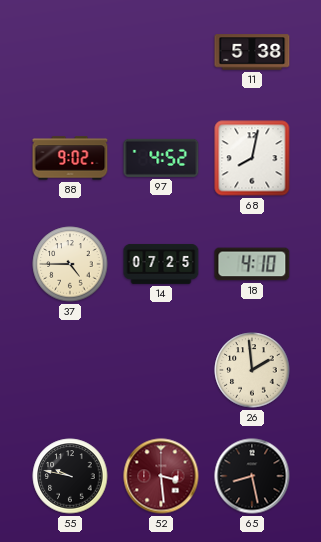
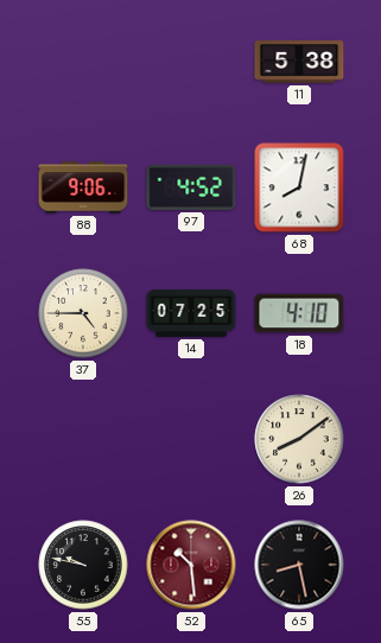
88: 9:02 -> 9:06 (83, 187)
26: 1:59 -> 8:09 (299, 439)
52: 3:29 -> 10:29 (191, 565)
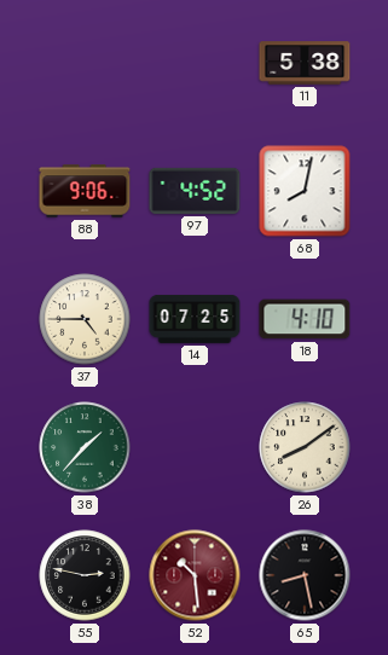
38: none -> 1:37 (85, 447)
55: 9:47 -> 2:47 (85, 575)
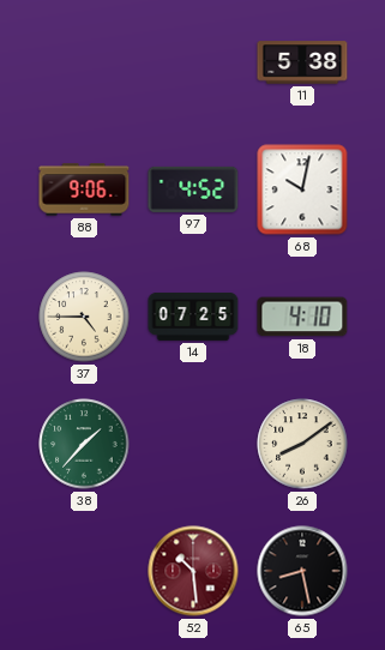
68: 8:02 -> 10:02 (302, 189)
55: 2:47 -> none (85, 575)
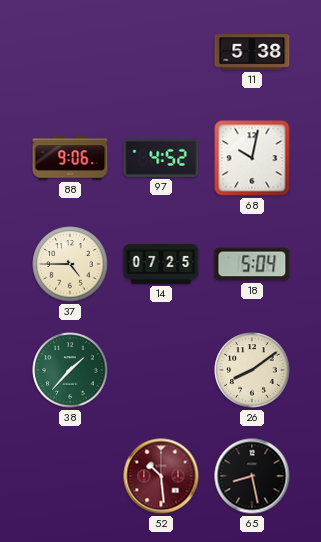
18: 4:10 -> 5:04 (252, 264)
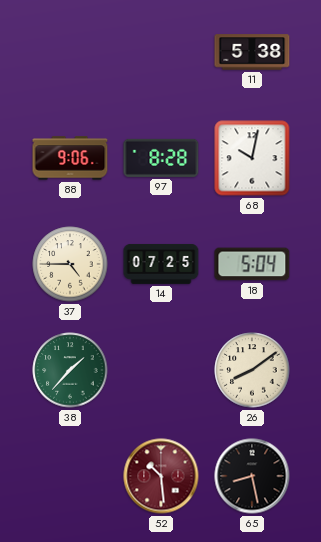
97: 4:52 -> 8:28 (161, 158)
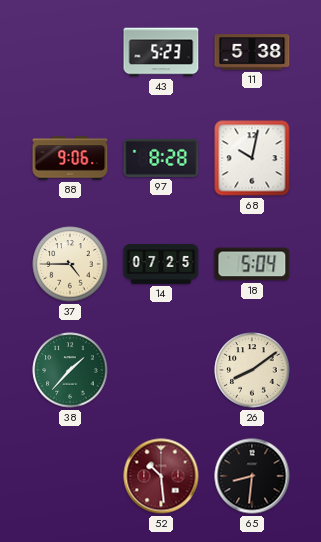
43: none -> 5:23 (161, 52)
65: 8:28 -> 8:31 (252, 476)
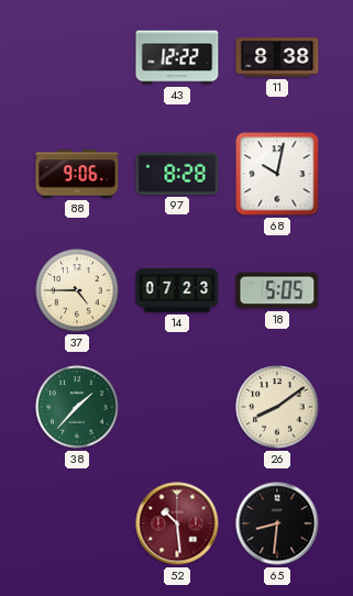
43: 5:23 -> 12:22 (177, 57)
11: 5:38 -> 8:38 (277, 57)
14: 07:25 -> 07:23 (177, 290)
18: 5:04 -> 5:05 (277, 290)
